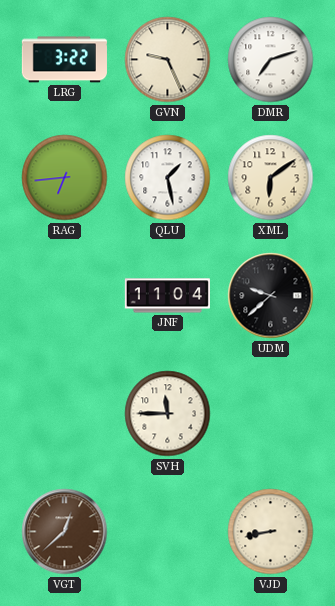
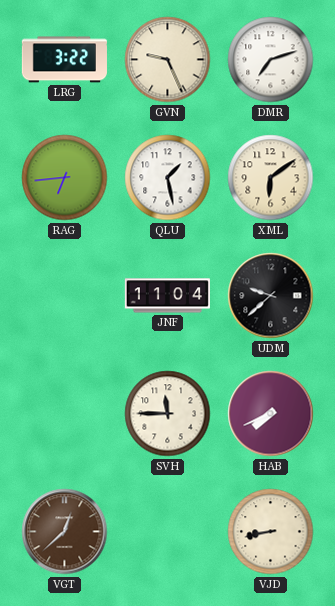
HAB: none -> 7:41 (271, 414)
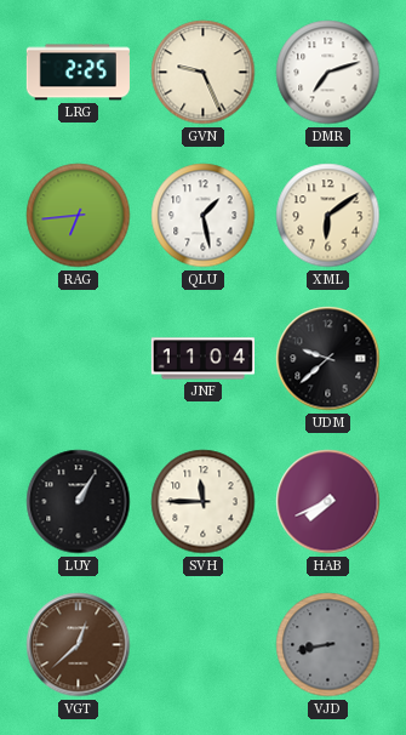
LRG: 3:22 -> 2:25 (78, 73)
LUY: none -> 1:05 (79, 502)
VJD dial: cream -> grey (328, 645)
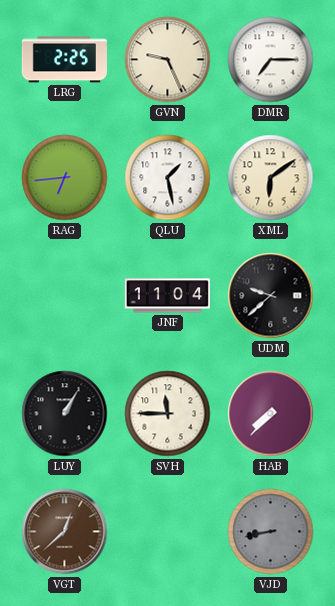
DMR: 7:12 -> 7:15 (271, 60)
HAB: 7:41 -> 7:37 (271, 414)
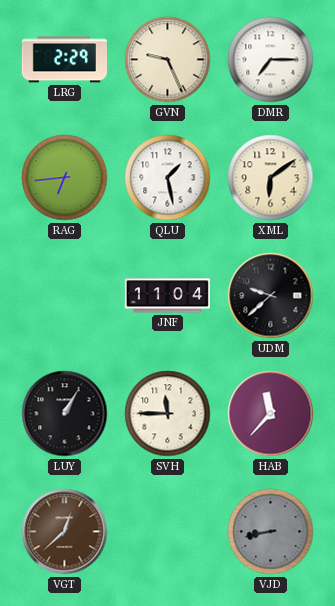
LRG: 2:25 -> 2:29 (64, 60)
HAB: 7:37 -> 11:37 (271, 414)
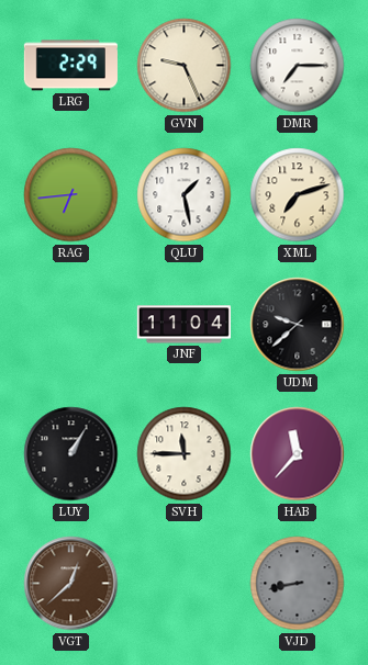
XML: 6:09 -> 7:12 (298, 195)
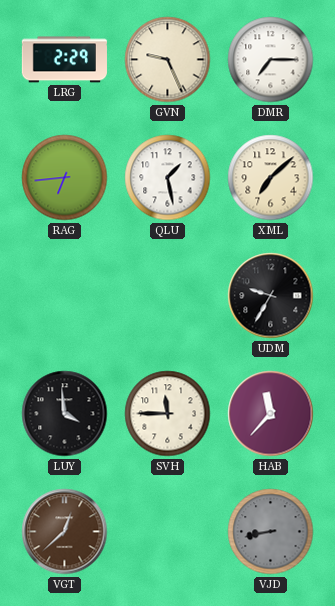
XML: 7:12 -> 7:08 (271, 178)
JNF: 11:04 -> none (183, 325)
UDM: 9:38 -> 9:35 (271, 296)
LUY: 1:05 -> 3:59 (65, 414)
